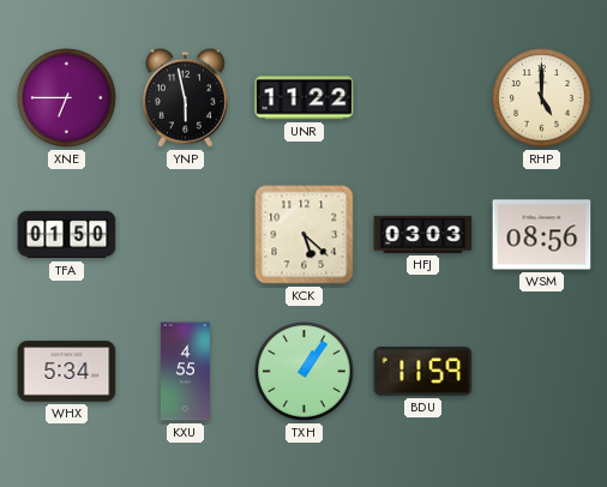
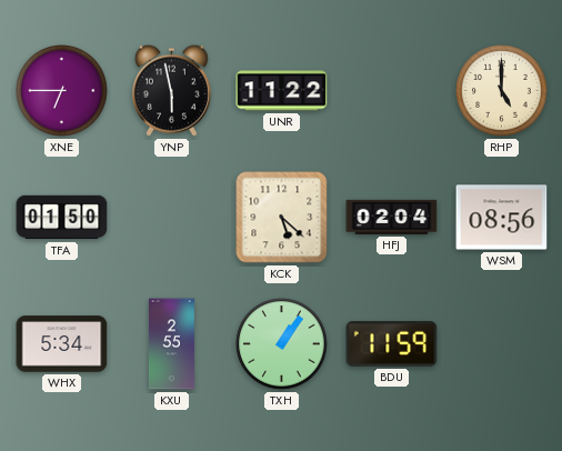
HFJ: 03:03 -> 02:04 (392, 217)
KXU: 4:55 -> 2:55 (171, 344)
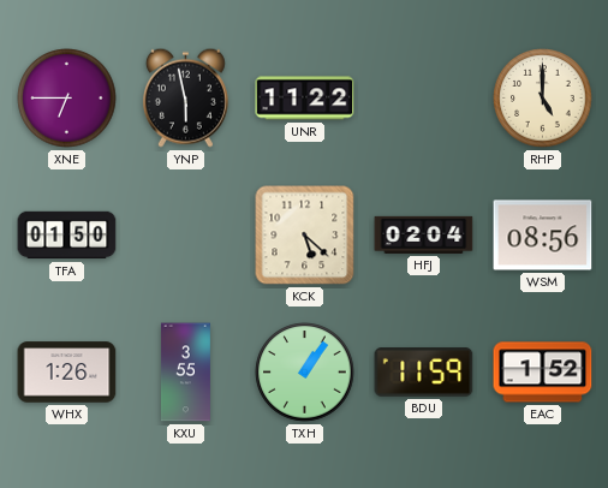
WHX: 5:34 -> 1:26 (67, 373)
KXU: 2:55 -> 3:55 (185, 373)
EAC: none -> 1:52 (543, 373)
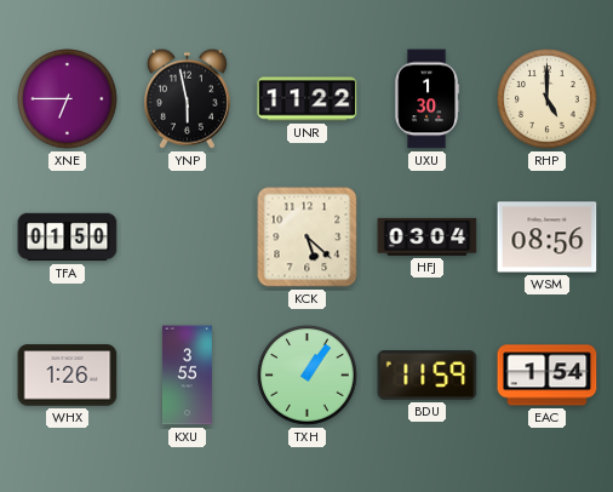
UXU: none -> 1:30 (428, 99)
HFJ: 02:04 -> 03:04 (428, 236)
EAC: 1:52 -> 1:54 (548, 376)
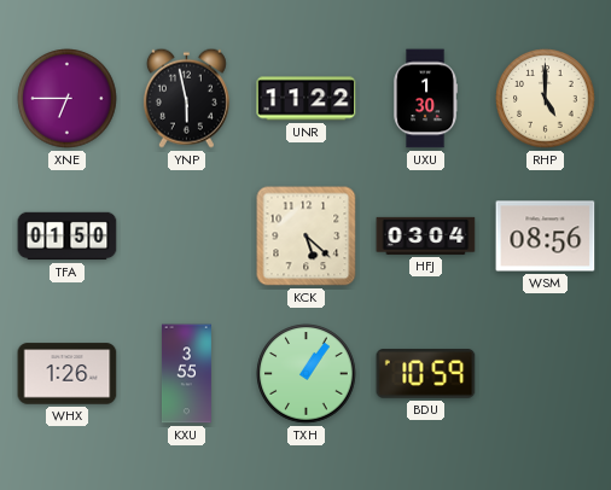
BDU: 11:59 -> 10:59 (426, 374)
EAC: 1:54 -> none (548, 376)
